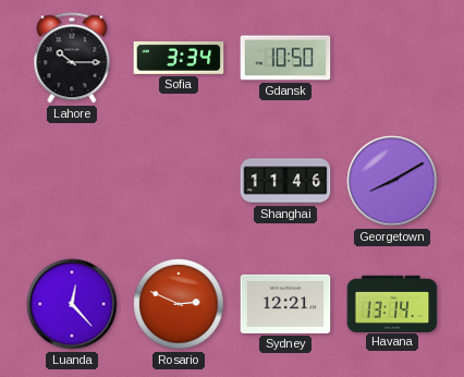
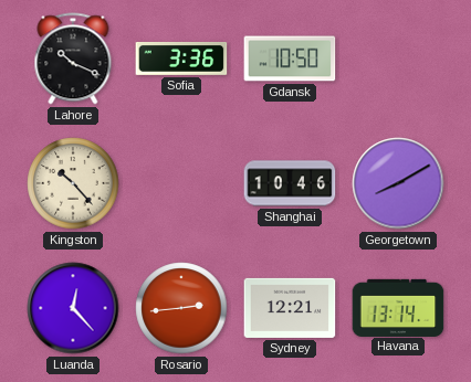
Lahore: 10:15 -> 10:19 (73, 59)
Sofia: 3:34 -> 3:36 (181, 59)
Kingston: none -> 10:23 (73, 183)
Shanghai: 11:46 -> 10:46 (290, 183)
Rosario: 2:49 -> 2:44 (181, 308)
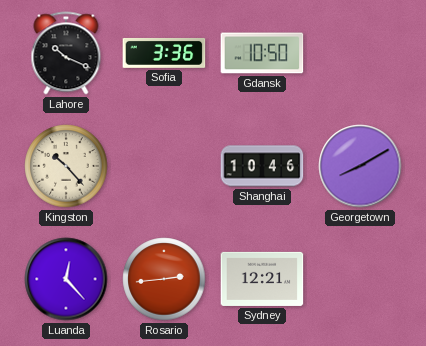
Havana: 13:14 -> none (398, 307)
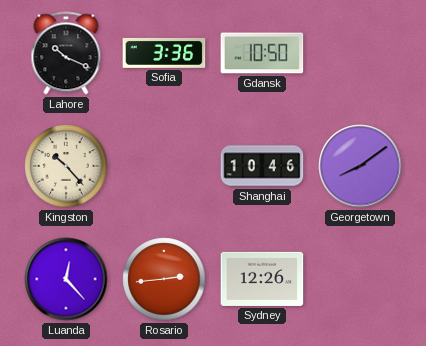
Georgetown: 8:10 -> 8:09 (360, 166)
Sydney: 12:21 -> 12:26 (262, 279)
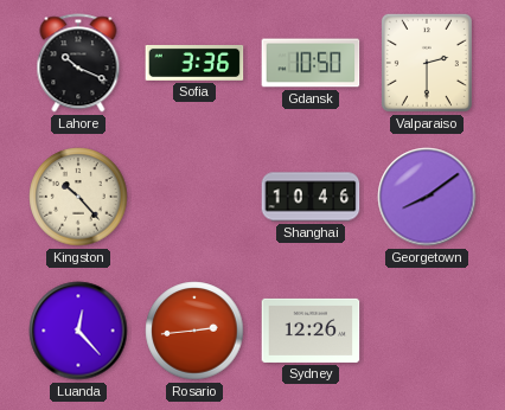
Valparaiso: none -> 2:30 (427, 63)
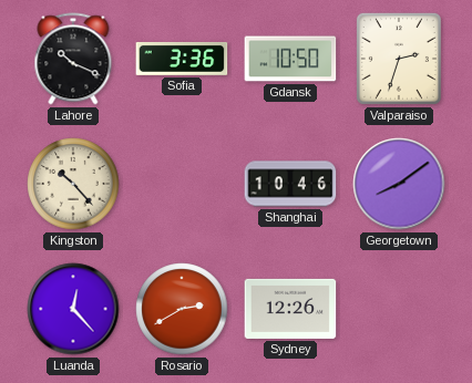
Valparaiso: 2:30 -> 2:33 (399, 59)
Rosario: 2:44 -> 2:40 (182, 309)
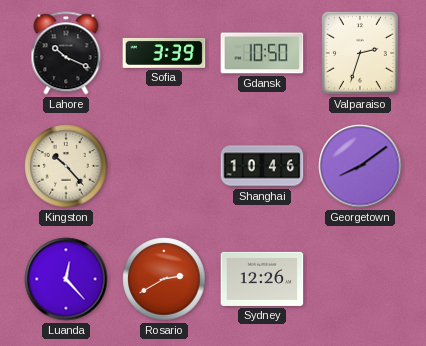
Sofia: 3:36 -> 3:39 (164, 53)
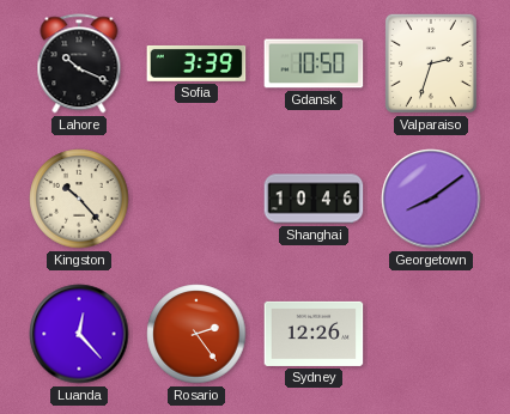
Rosario: 2:40 -> 2:24 (196, 334)
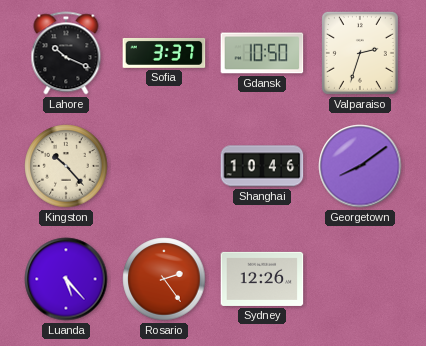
Sofia: 3:39 -> 3:37 (164, 53)
Luanda: 12:23 -> 5:23 (66, 279)
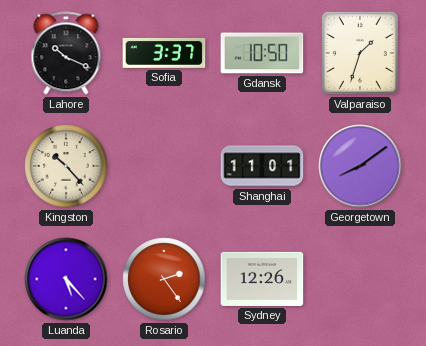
Valparaiso: 2:33 -> 1:33 (360, 53)
Shanghai: 10:46 -> 11:01 (262, 166)
